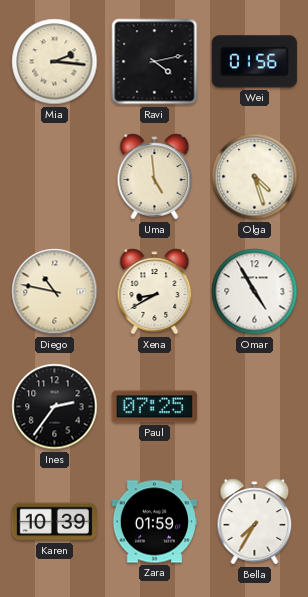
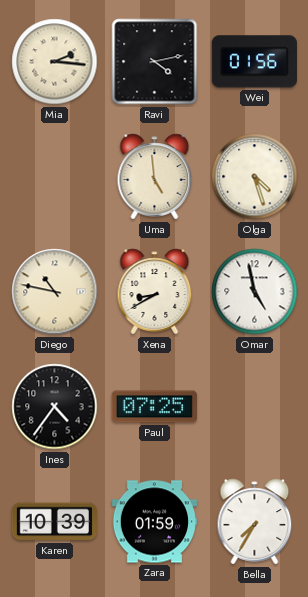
Omar: 4:55 -> 4:58 (255, 292)
Ines: 2:36 -> 4:36 (55, 407)
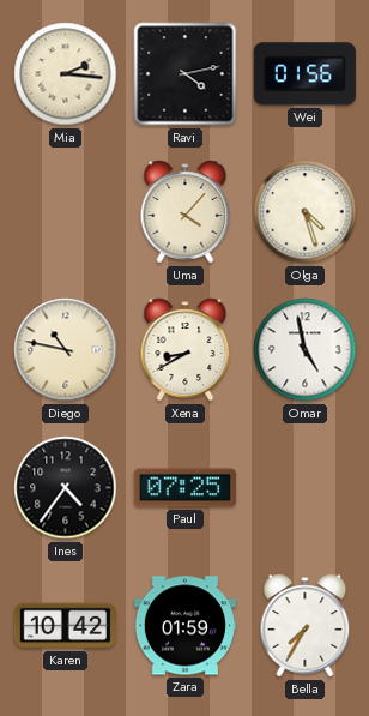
Uma: 4:59 -> 4:07 (186, 212)
Karen: 10:39 -> 10:42 (65, 626)
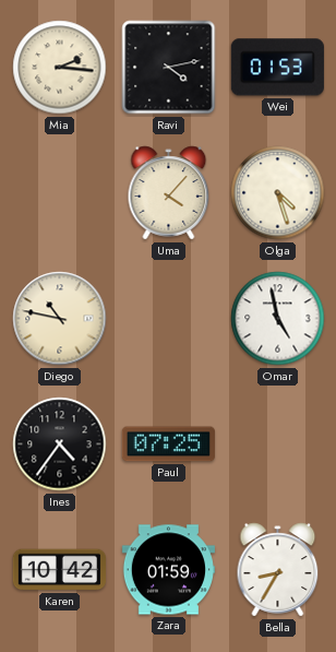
Wei: 01:56 -> 01:53 (277, 68)
Xena: 8:40 -> none (186, 350)
Bella: 7:35 -> 8:35 (278, 570)
